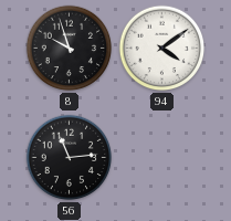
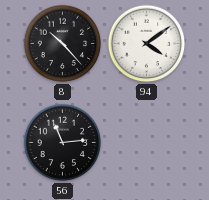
8: 9:57 -> 10:23 (63, 44)
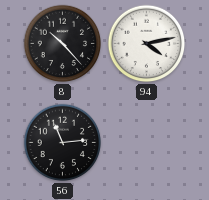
94: 4:09 -> 4:13 (147, 44)
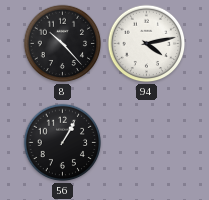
56: 11:14 -> 1:05 (63, 143)
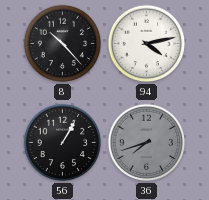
36: none -> 7:42 (147, 143)
